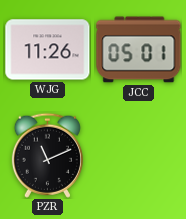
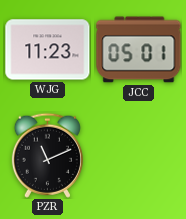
WJG: 11:26 -> 11:23 (48, 50)
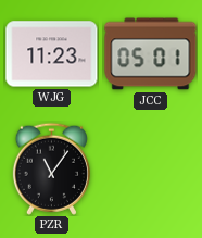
PZR: 11:11 -> 11:06 (51, 168)
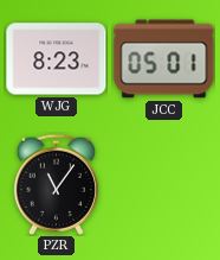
WJG: 11:23 -> 8:23 (57, 59)
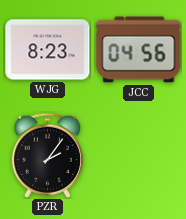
JCC: 05:01 -> 04:56 (139, 50)
PZR: 11:06 -> 2:06 (47, 155)
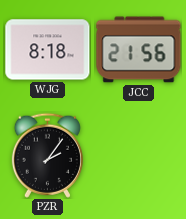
WJG: 8:23 -> 8:18 (48, 50)
JCC: 04:56 -> 21:56 (139, 50)
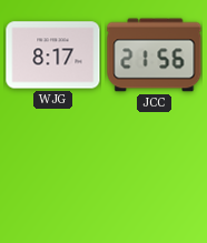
WJG: 8:18 -> 8:17 (53, 55)
PZR: 2:06 -> none (47, 155)
